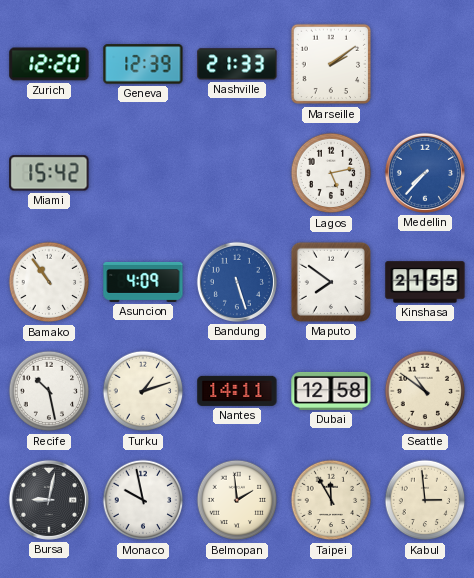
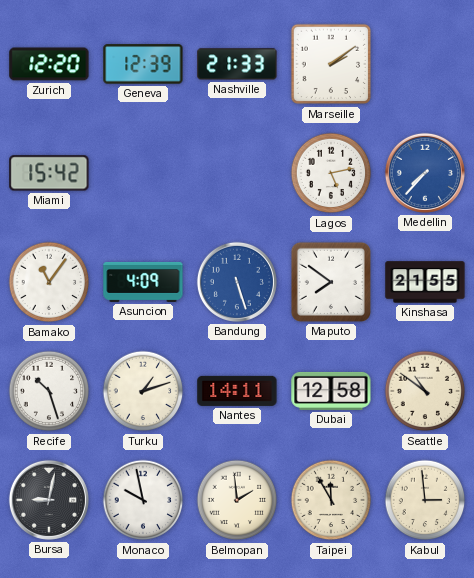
Bamako: 10:54 -> 11:06 (49, 282)
Recife: 10:28 -> 10:27 (49, 391)
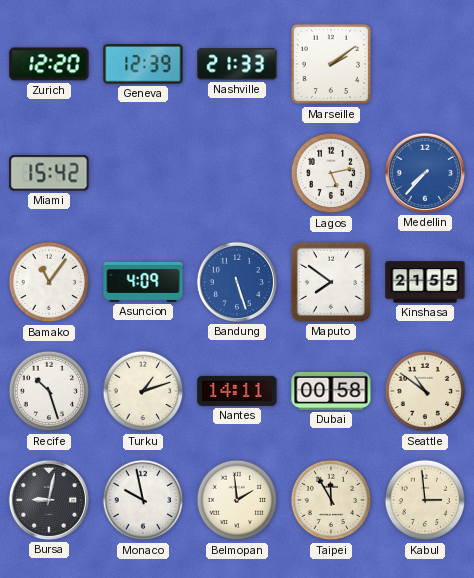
Dubai: 12:58 -> 00:58 (331, 391)
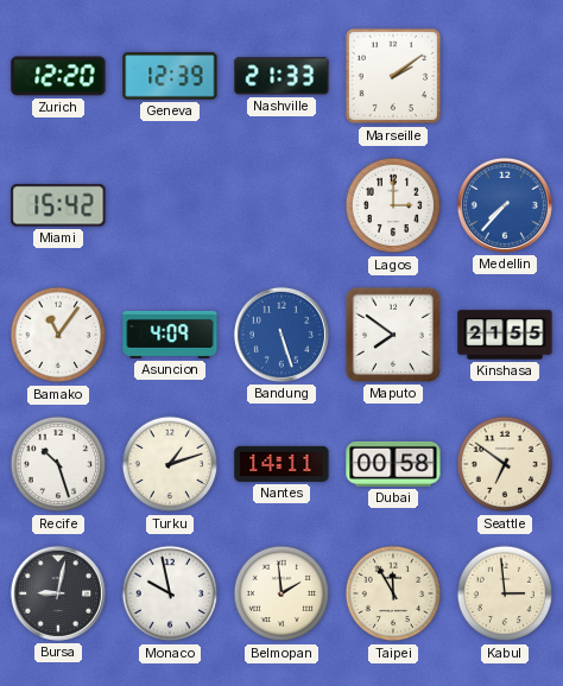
Lagos: 5:13 -> 3:00 (393, 205)
Seattle: 10:51 -> 6:51 (505, 464)
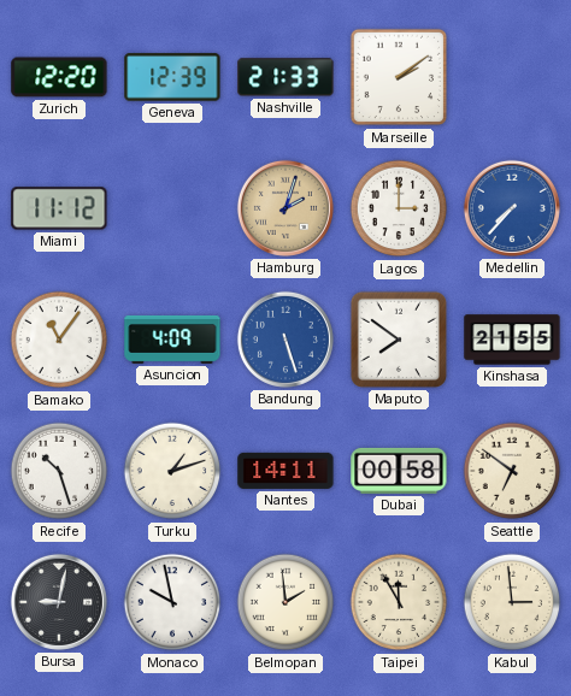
Miami: 15:42 -> 11:12 (59, 208)
Hamburg: none -> 2:03 (285, 208)
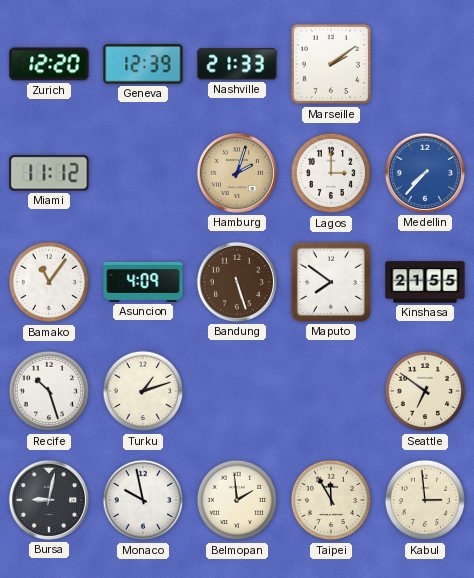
Bandung dial: blue -> brown (237, 282)
Nantes: 14:11 -> none (285, 471)
Dubai: 00:58 -> none (399, 471)
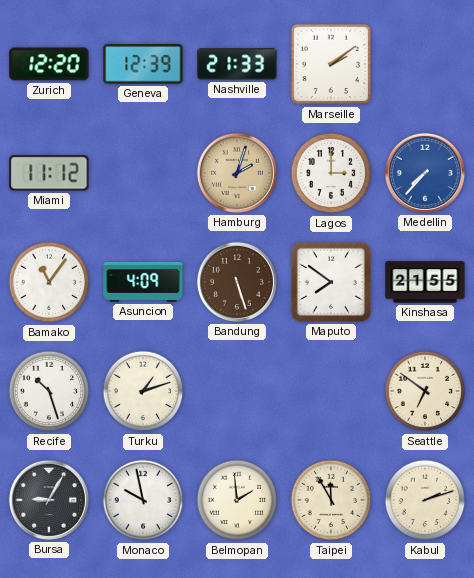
Bursa: 9:02 -> 9:05 (49, 500)
Kabul: 2:59 -> 2:12 (425, 500)
